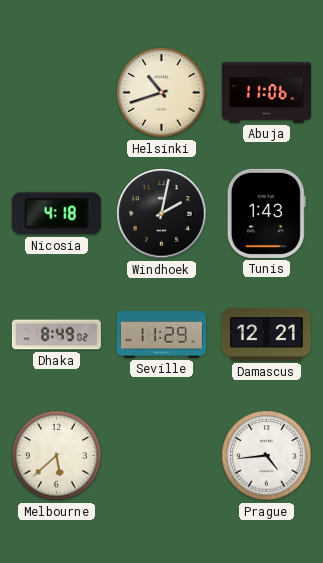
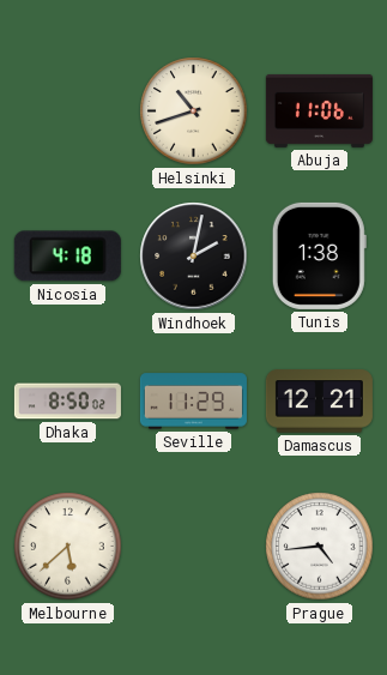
Tunis: 1:43 -> 1:38 (319, 255)
Dhaka: 8:49 -> 8:50 (67, 402)
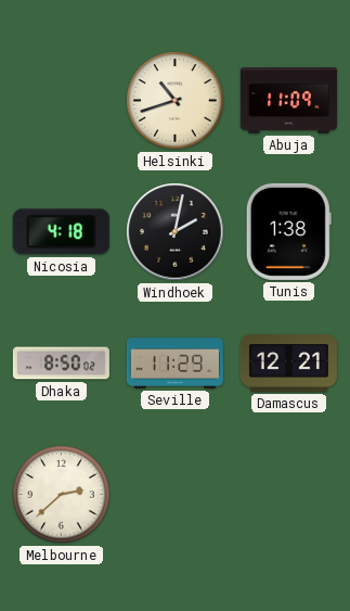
Abuja: 11:06 -> 11:09 (288, 100)
Melbourne: 5:38 -> 2:38 (62, 495)
Prague: 4:44 -> none (320, 547)
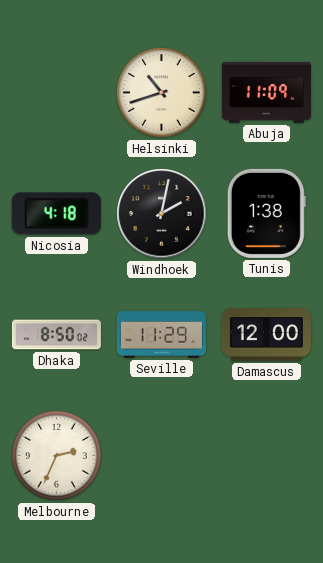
Damascus: 12:21 -> 12:00 (266, 335)
Melbourne: 2:38 -> 2:34 (57, 456)
